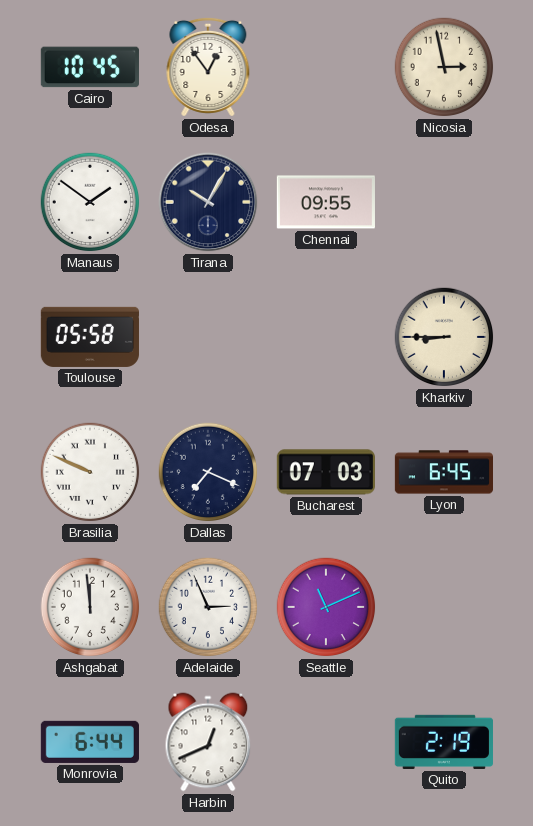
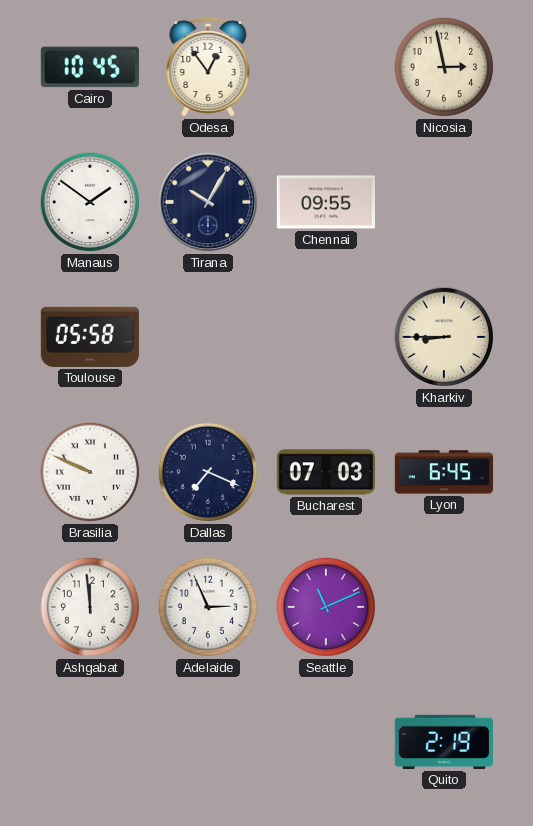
Monrovia: 6:44 -> none (90, 742)
Harbin: 12:41 -> none (208, 742)
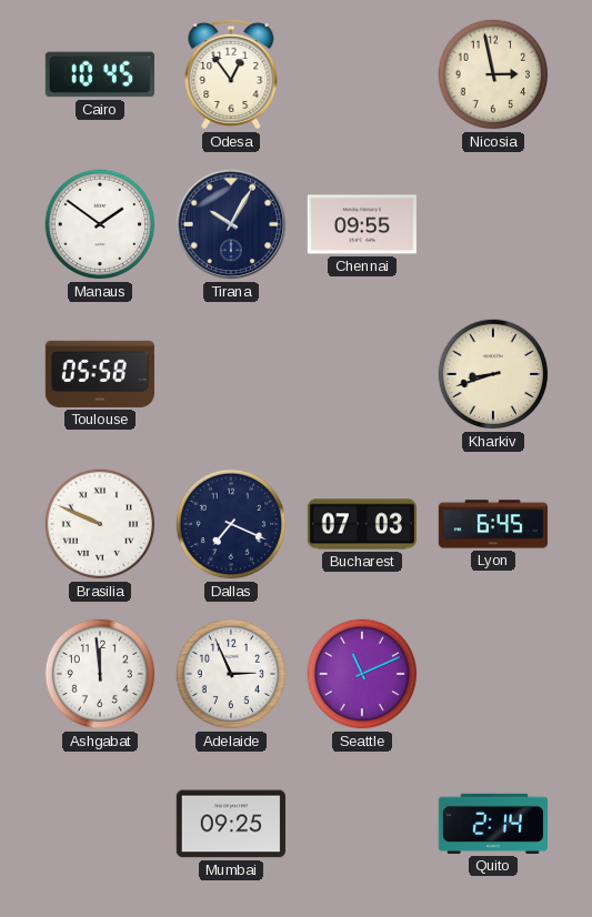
Kharkiv: 8:45 -> 8:42 (493, 374)
Mumbai: none -> 09:25 (231, 824)
Quito: 2:19 -> 2:14 (493, 824)
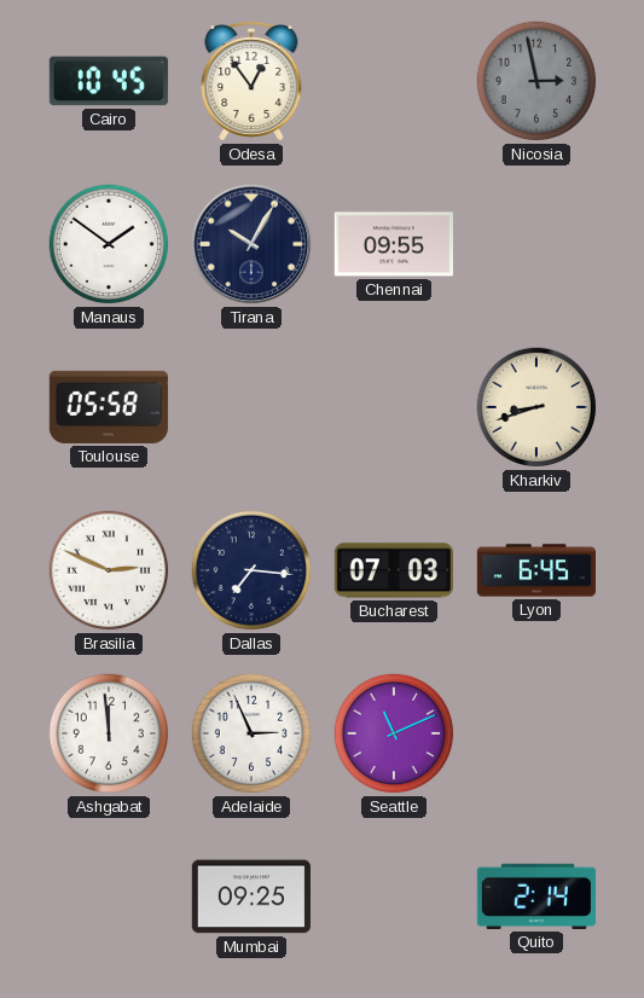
Nicosia dial: cream -> grey (536, 81)
Brasilia: 9:49 -> 2:49 (109, 570)
Dallas: 7:19 -> 7:16 (251, 570)
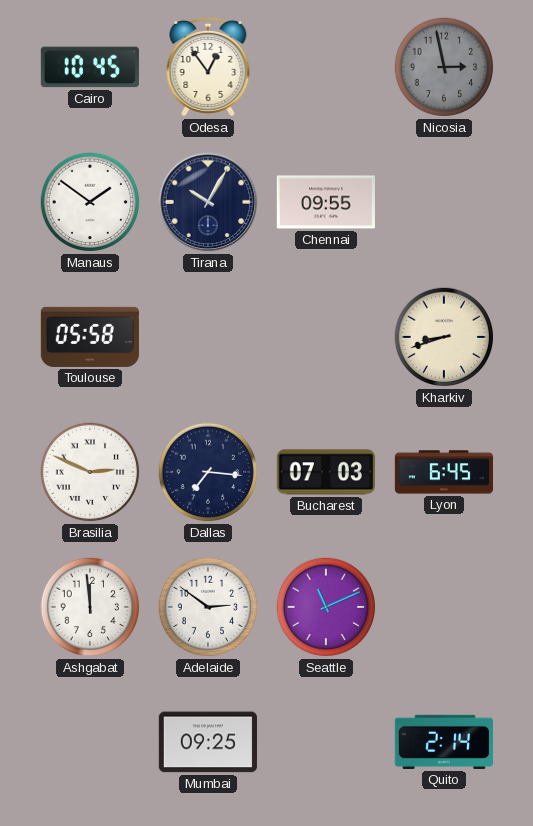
Adelaide: 2:56 -> 2:51 (208, 607)
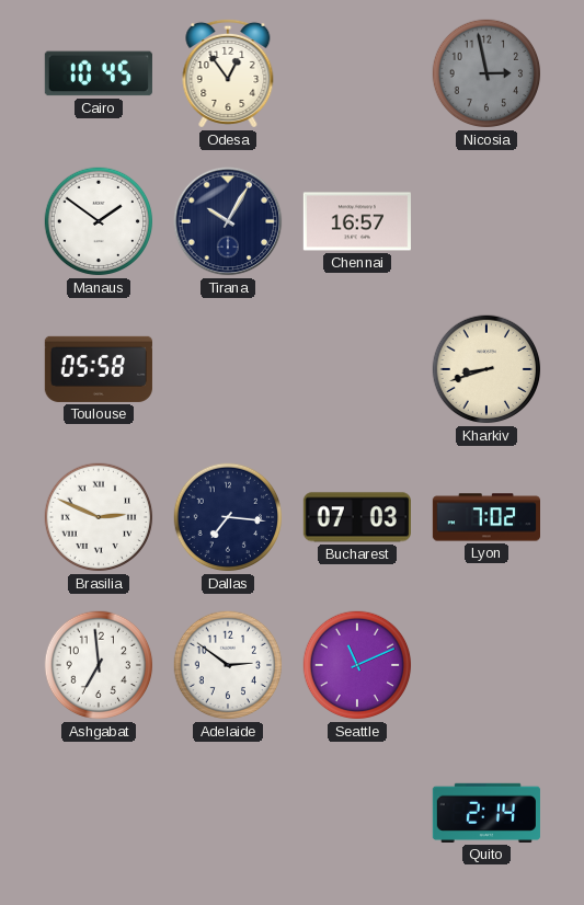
Chennai: 09:55 -> 16:57 (357, 221)
Lyon: 6:45 -> 7:02 (485, 517)
Ashgabat: 11:59 -> 6:59 (99, 665)
Mumbai: 09:25 -> none (208, 742)
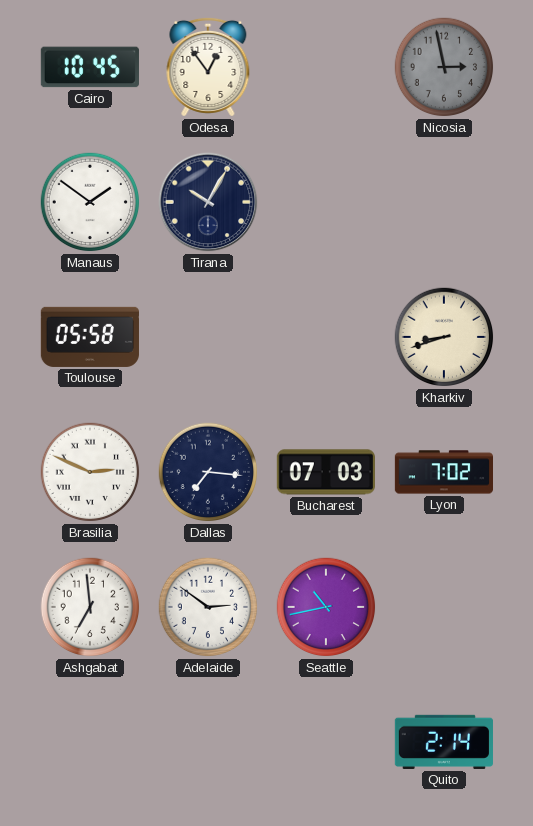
Chennai: 16:57 -> none (357, 221)
Seattle: 11:11 -> 10:43 (326, 607)
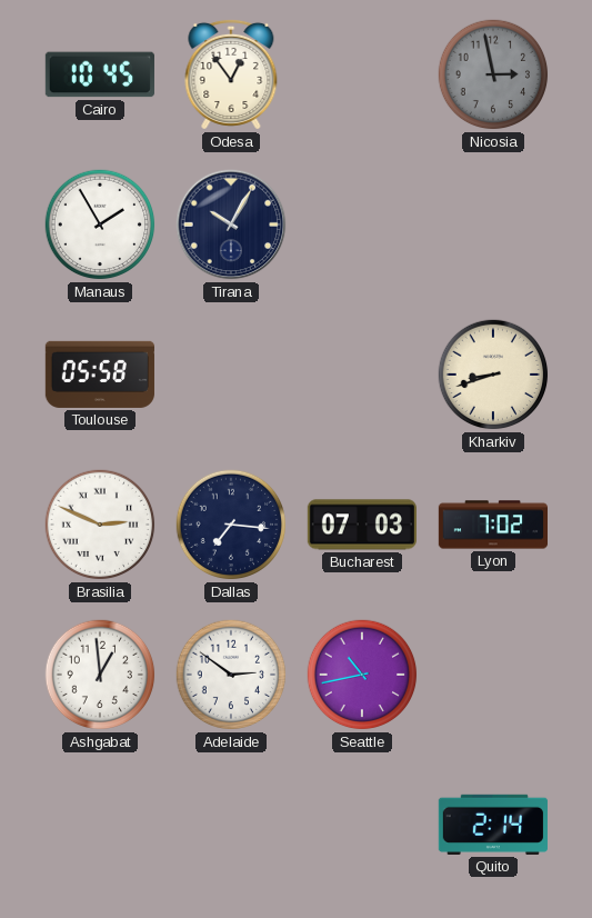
Manaus: 1:51 -> 1:55 (100, 224)
Ashgabat: 6:59 -> 12:59 (100, 675)
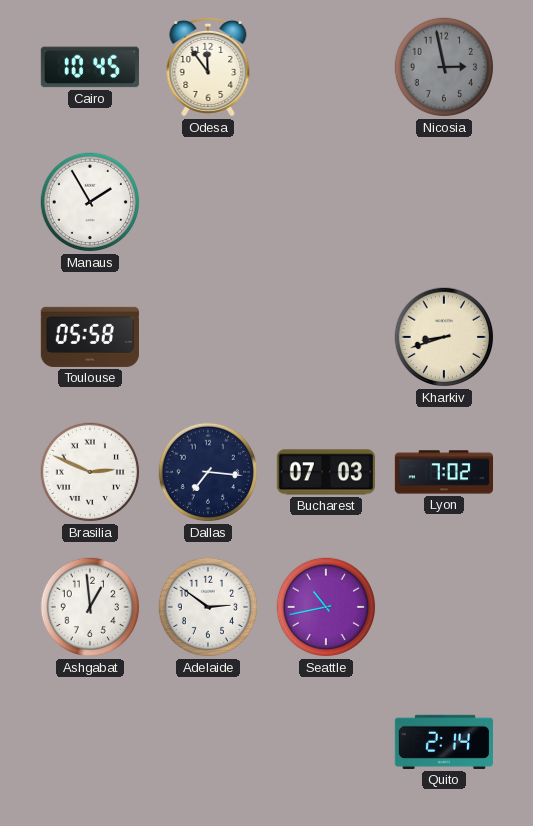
Odesa: 12:54 -> 11:54 (208, 67)
Tirana: 10:05 -> none (231, 224)
